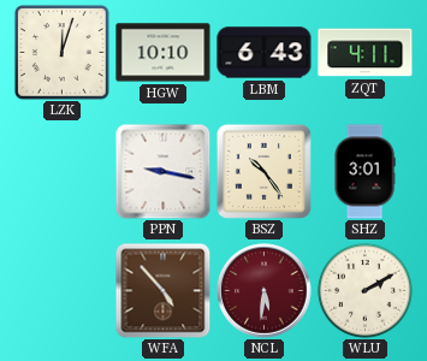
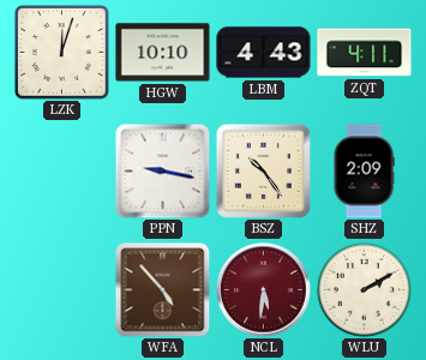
LBM: 6:43 -> 4:43 (264, 53)
SHZ: 3:01 -> 2:09 (364, 172)
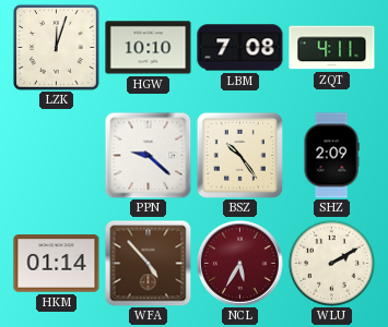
LBM: 4:43 -> 7:08 (240, 48)
PPN: 9:17 -> 9:22 (148, 155)
HKM: none -> 01:14 (57, 264)
NCL: 5:31 -> 5:35 (240, 264)
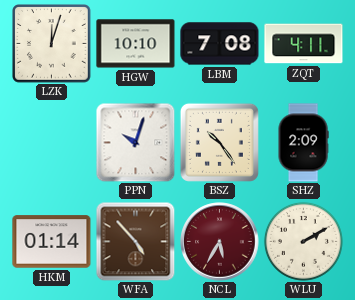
PPN: 9:22 -> 10:03 (135, 142)
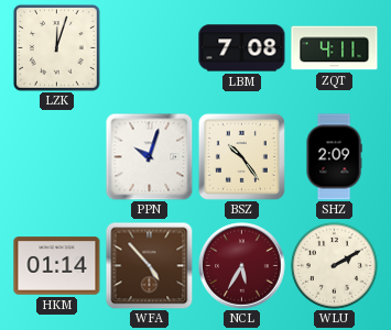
HGW: 10:10 -> none (136, 44)
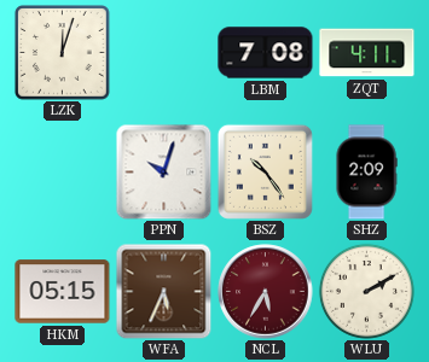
HKM: 01:14 -> 05:15 (63, 292)
WFA: 4:53 -> 5:34 (163, 291)
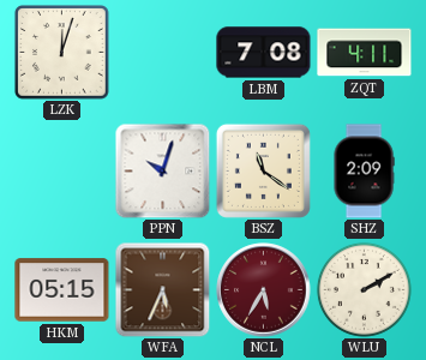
BSZ: 10:24 -> 11:21 (263, 170)
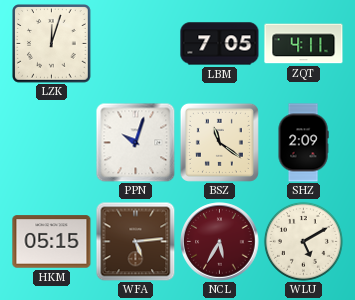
LBM: 7:08 -> 7:05 (220, 44)
WFA: 5:34 -> 5:14 (135, 241)
WLU: 2:10 -> 5:10 (303, 241)
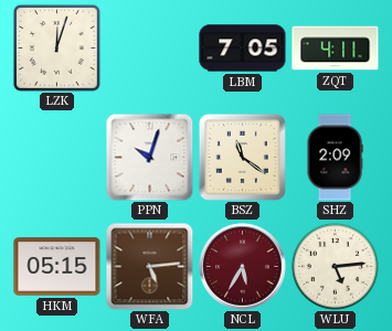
WLU: 5:10 -> 5:14 (335, 266)
